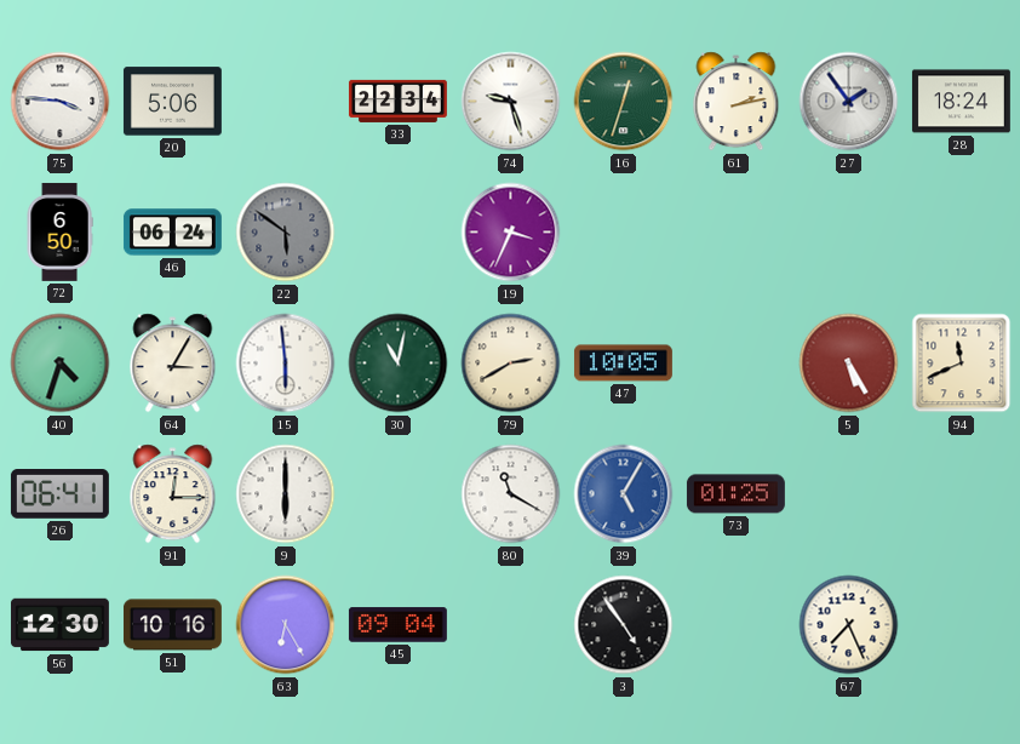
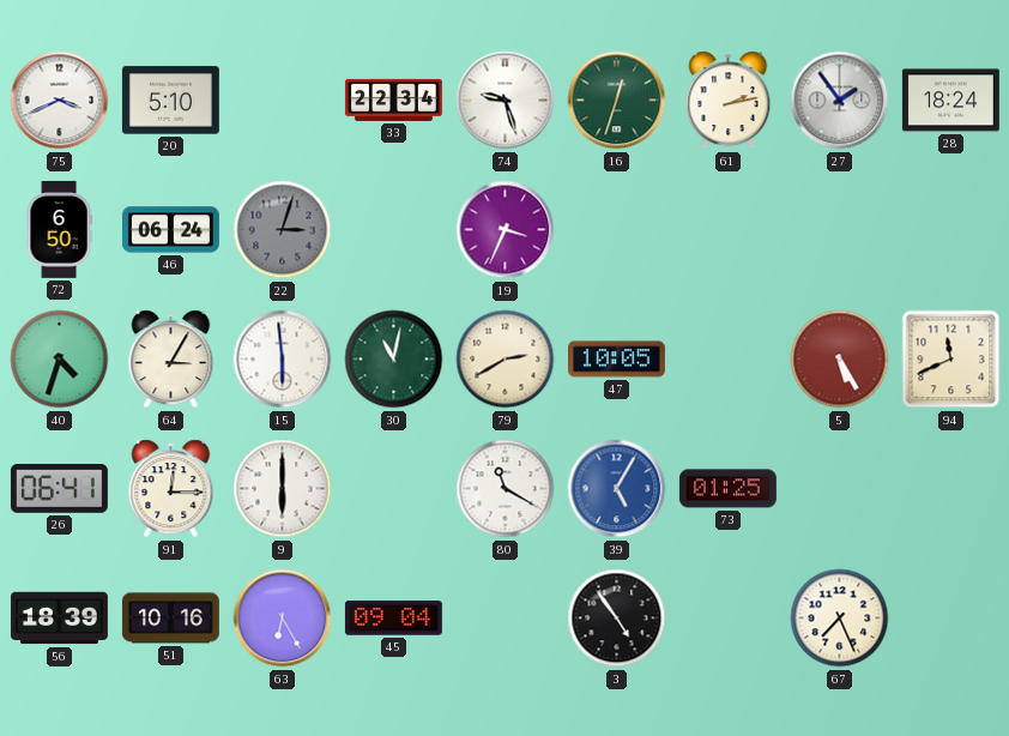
75: 3:46 -> 3:41 (60, 101)
20: 5:06 -> 5:10 (170, 101)
22: 5:51 -> 3:03 (283, 230)
56: 12:30 -> 18:39 (59, 619)
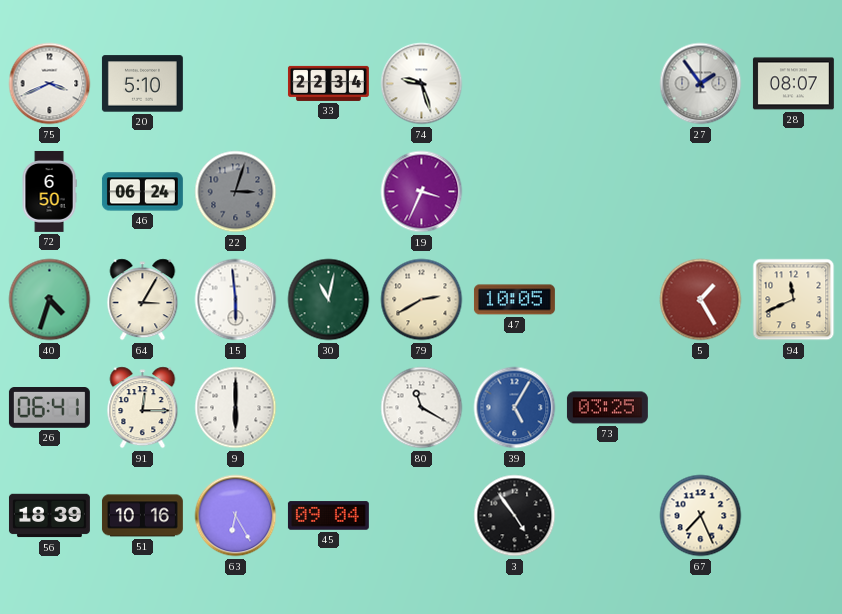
16: 12:33 -> none (617, 101)
61: 2:13 -> none (729, 101)
28: 18:24 -> 08:07 (793, 84)
5: 5:25 -> 1:25 (701, 300)
73: 01:25 -> 03:25 (607, 408)
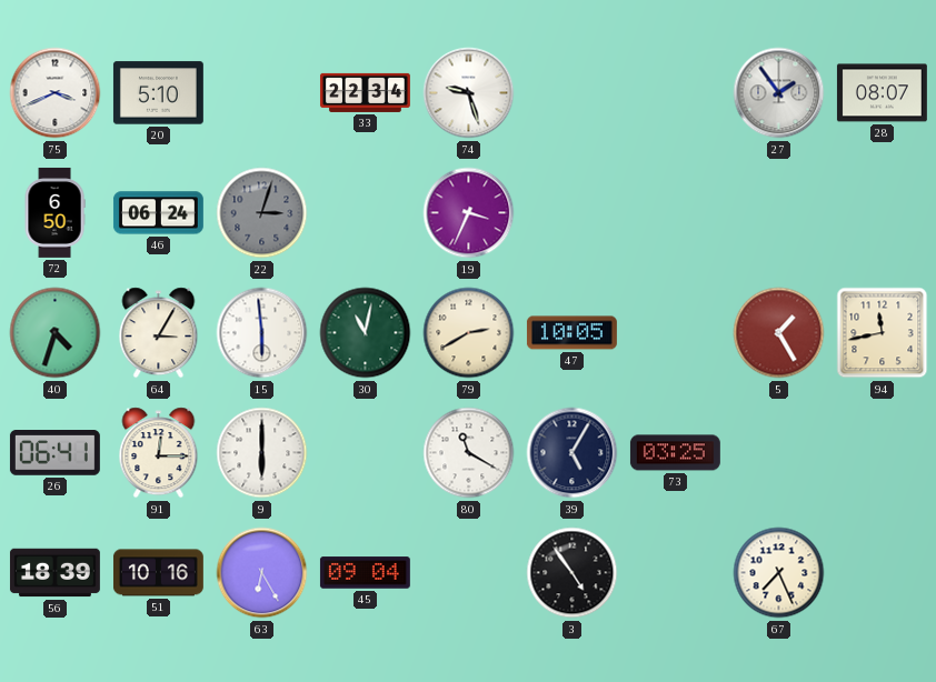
94: 11:41 -> 11:43 (883, 333)
39 dial: blue -> navy (572, 453)
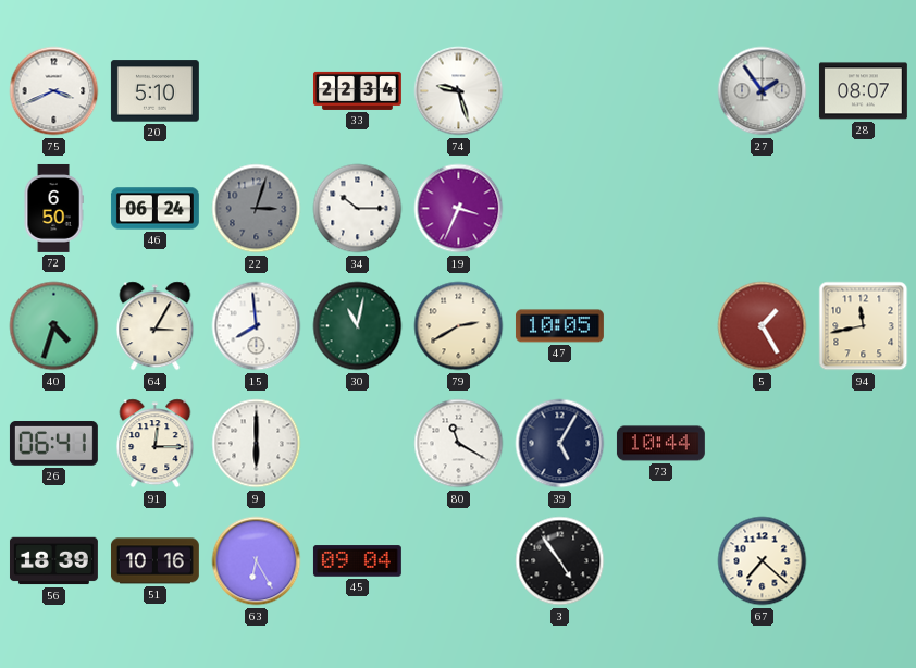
34: none -> 10:15 (358, 209)
15: 5:59 -> 7:59 (257, 326)
73: 03:25 -> 10:44 (660, 444)
67: 7:26 -> 7:22 (763, 561)
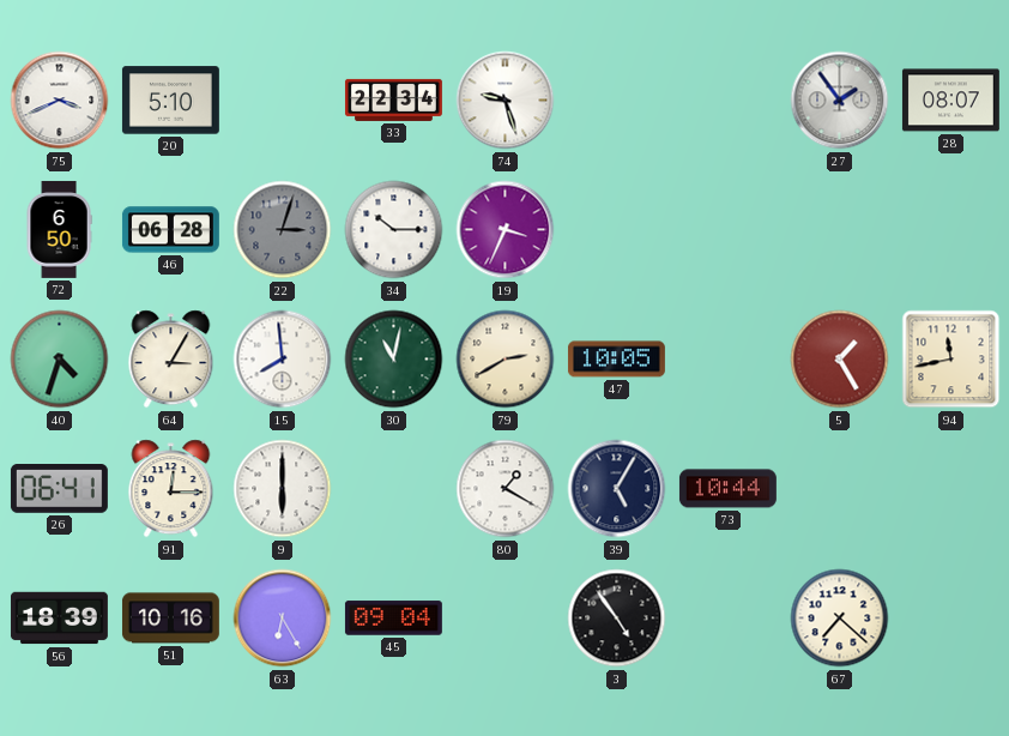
46: 06:24 -> 06:28 (170, 230)
80: 11:20 -> 1:20 (506, 489)
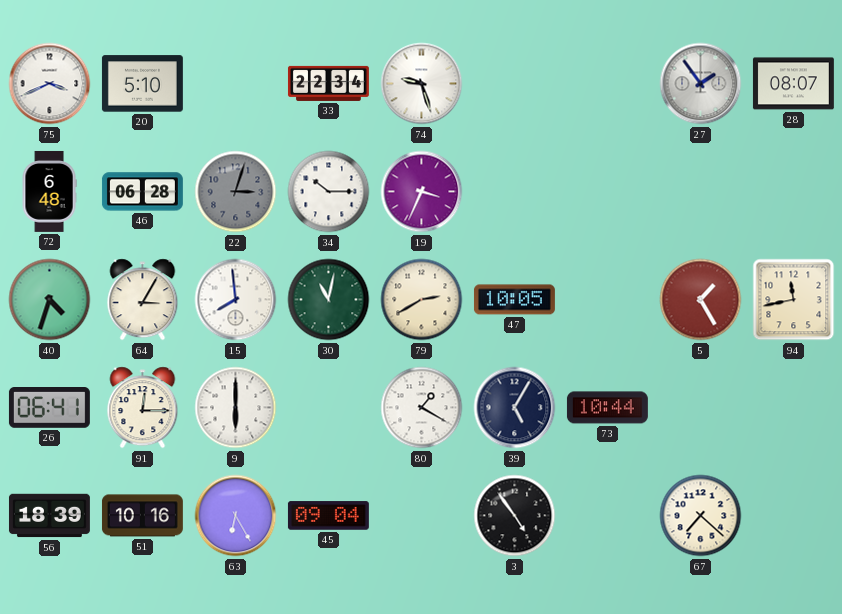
72: 6:50 -> 6:48 (49, 191)
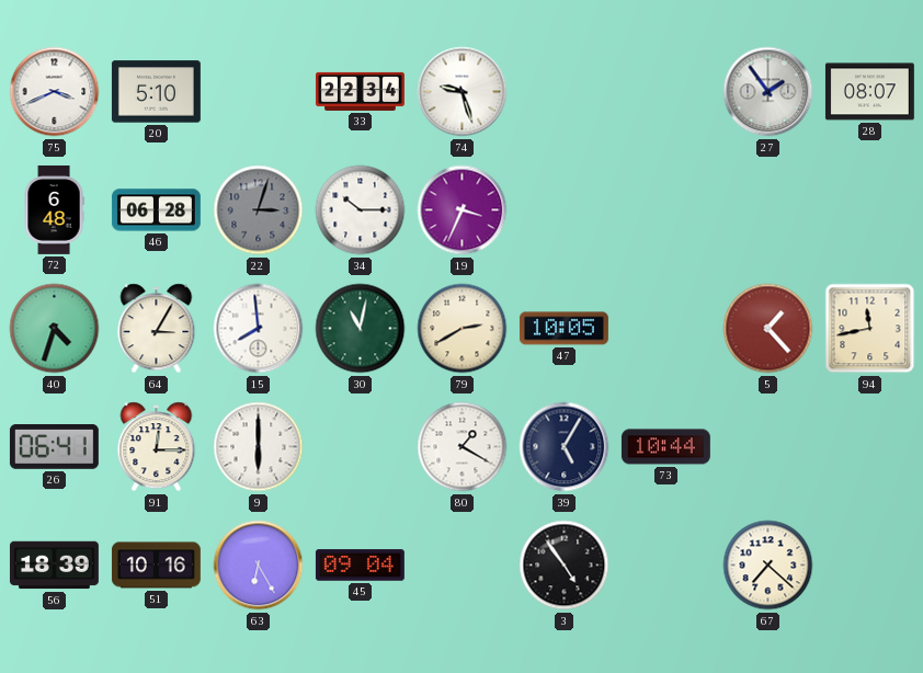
5: 1:25 -> 1:23 (768, 329)
